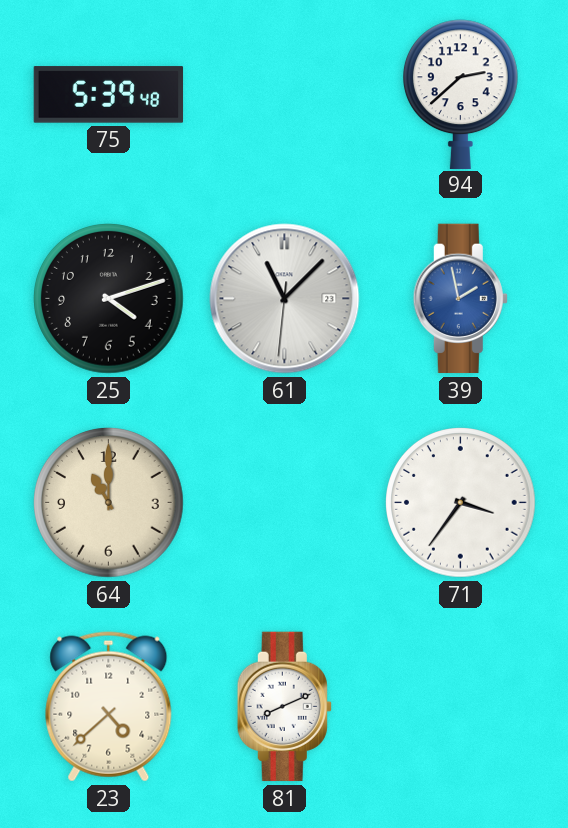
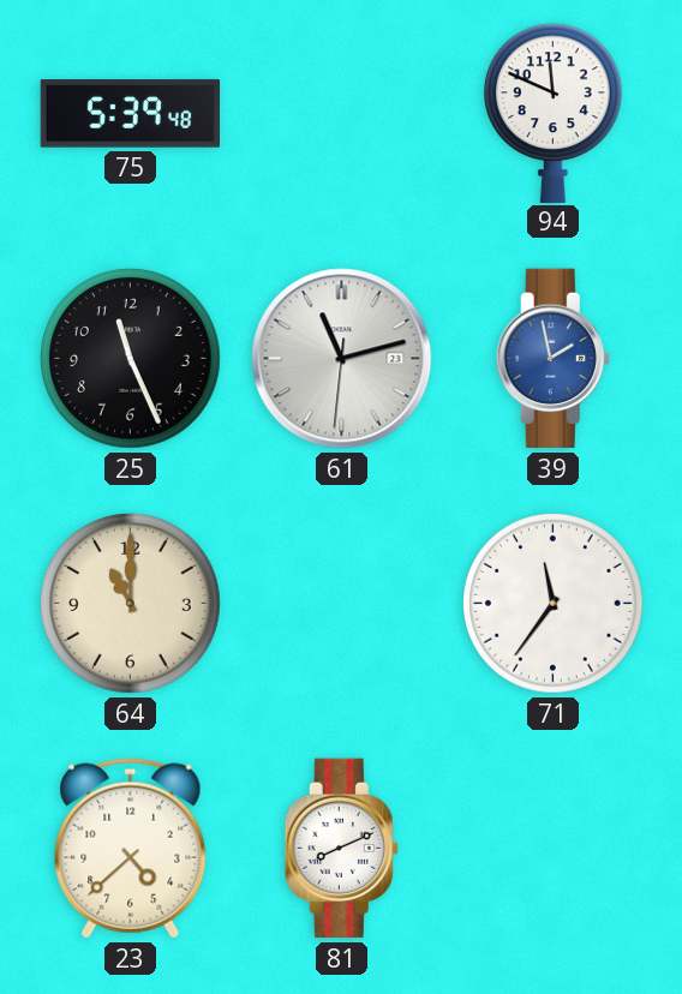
94: 2:38 -> 11:49 (552, 113)
25: 4:12 -> 11:26 (131, 359)
61: 11:07 -> 11:12 (342, 359)
71: 3:36 -> 11:36 (554, 604)
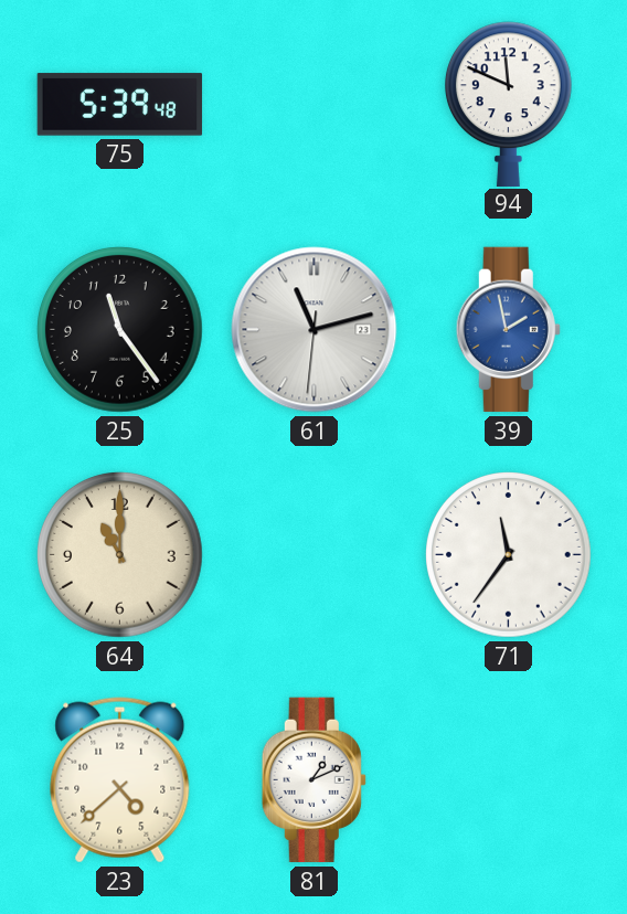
25: 11:26 -> 11:24 (120, 330)
81: 8:11 -> 1:11 (313, 780)
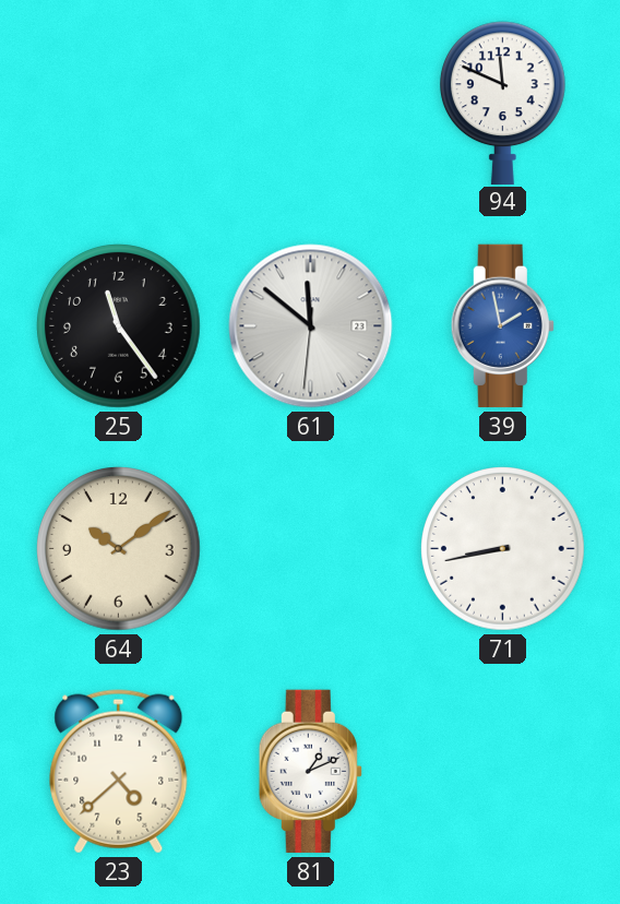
75: 5:39 -> none (120, 105)
61: 11:12 -> 11:51 (311, 326)
64: 11:00 -> 10:09 (119, 549)
71: 11:36 -> 8:43 (503, 549)
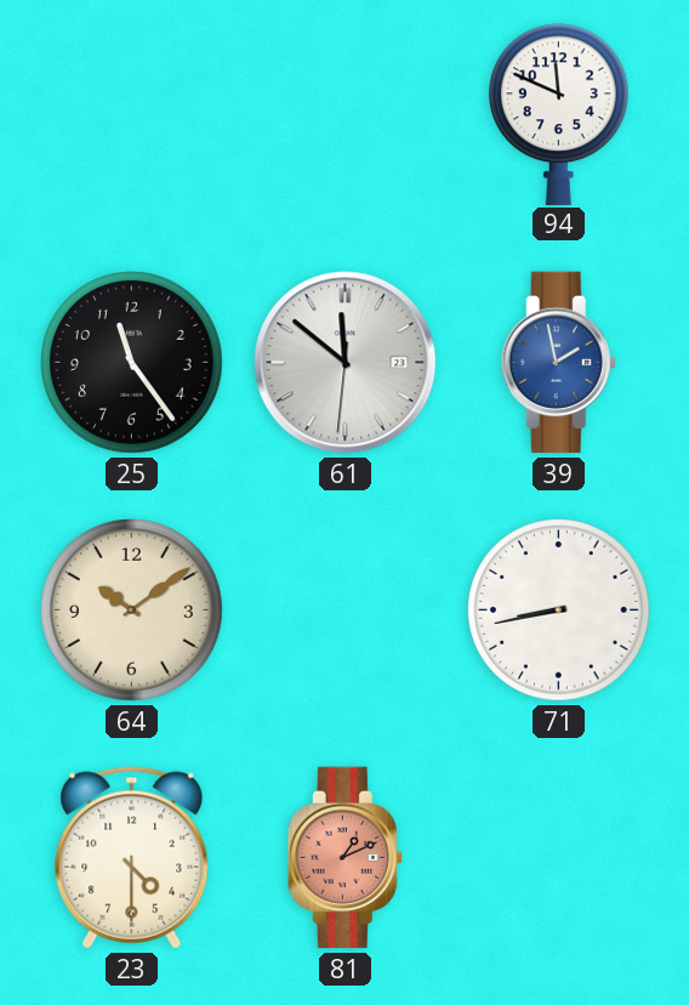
23: 4:38 -> 4:30 (132, 858)
81 dial: white -> salmon (344, 858)
